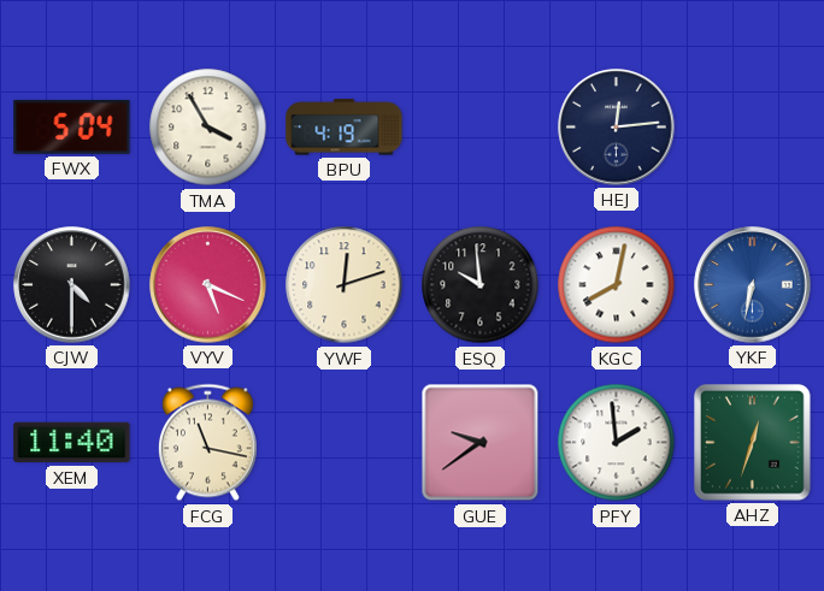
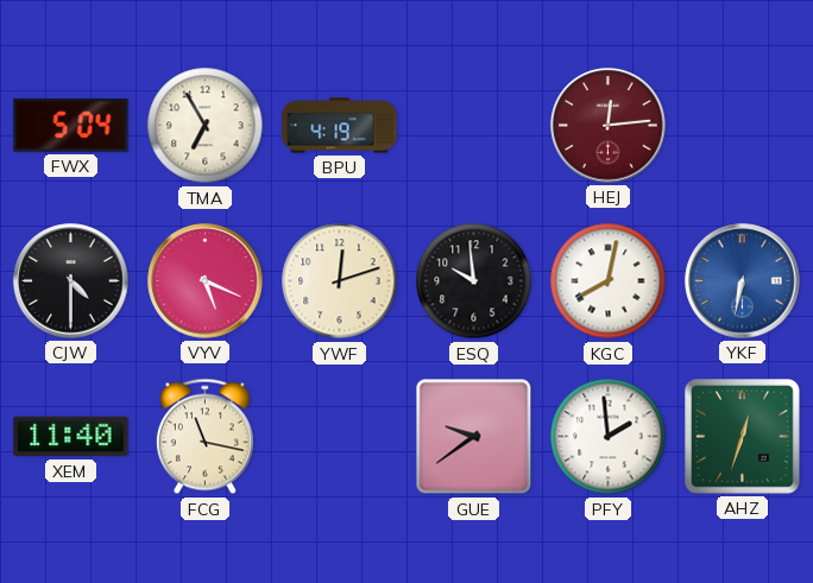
TMA: 3:55 -> 6:55 (206, 126)
HEJ dial: navy -> burgundy (609, 126)
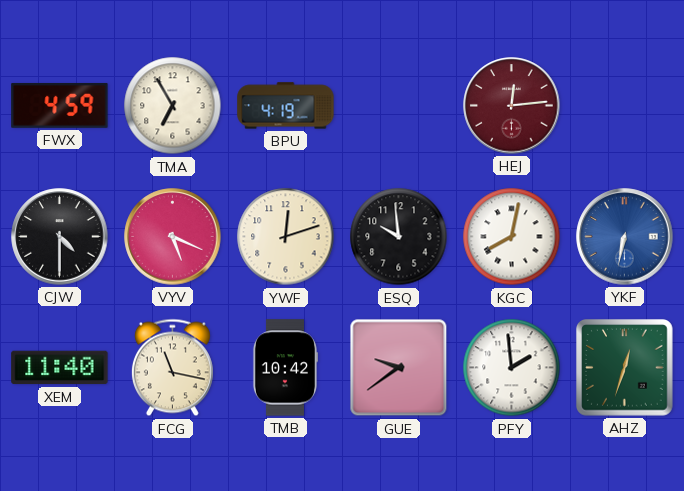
FWX: 5:04 -> 4:59 (60, 106)
TMB: none -> 10:42 (285, 368)
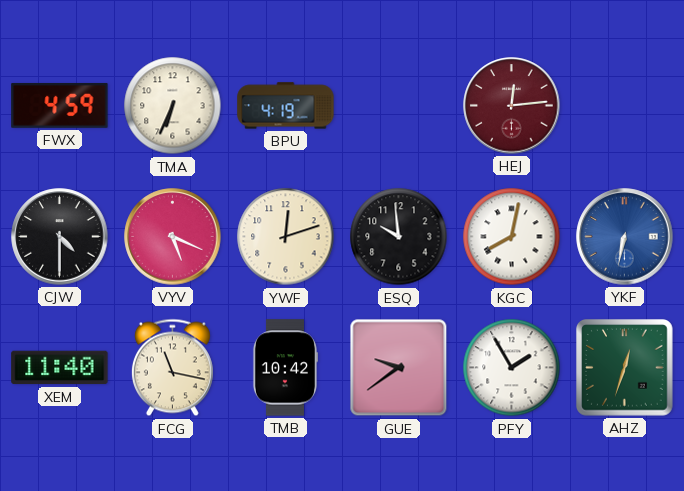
TMA: 6:55 -> 6:34 (173, 106)
PFY: 1:59 -> 1:55 (512, 368)
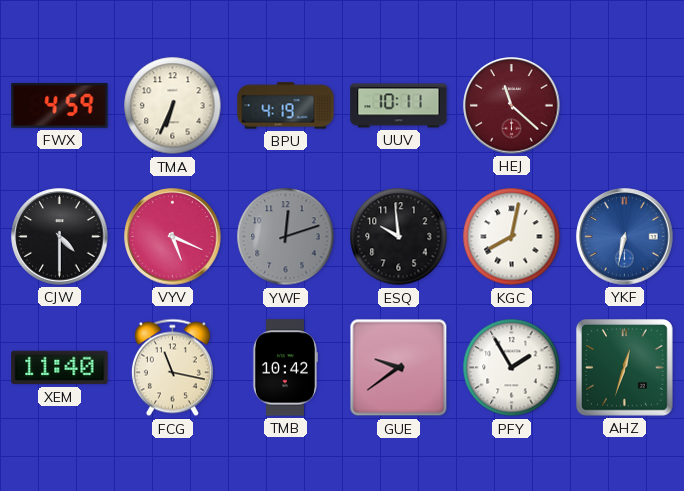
UUV: none -> 10:11 (399, 106)
HEJ: 12:14 -> 11:22 (512, 106)
YWF dial: cream -> grey (286, 237)
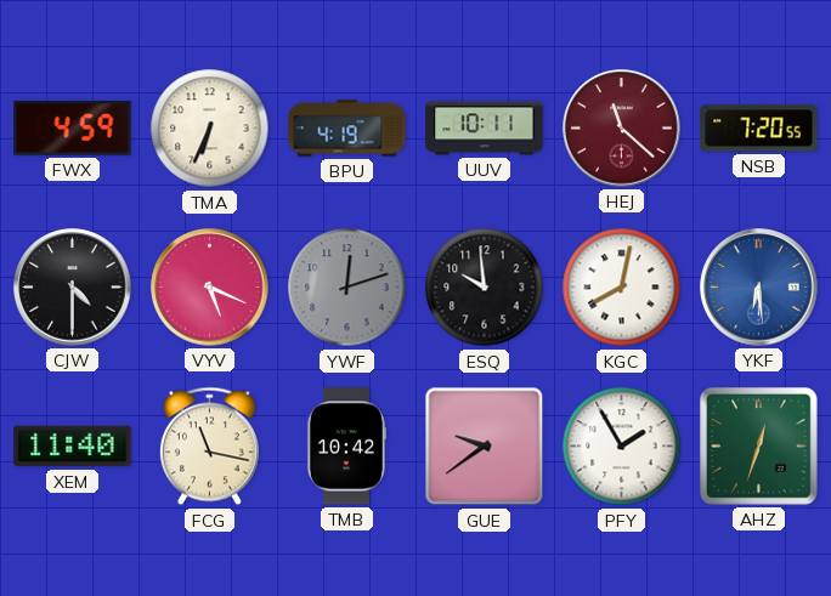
NSB: none -> 7:20 (759, 129)
YKF: 6:32 -> 6:29 (759, 288)
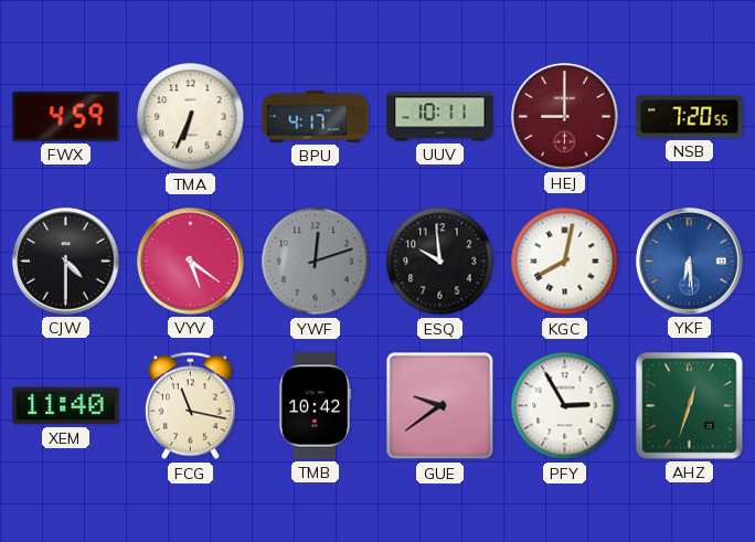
BPU: 4:19 -> 4:17 (316, 117)
HEJ: 11:22 -> 9:00 (565, 117)
VYV: 5:19 -> 5:21 (191, 262)
PFY: 1:55 -> 2:55 (565, 406)
